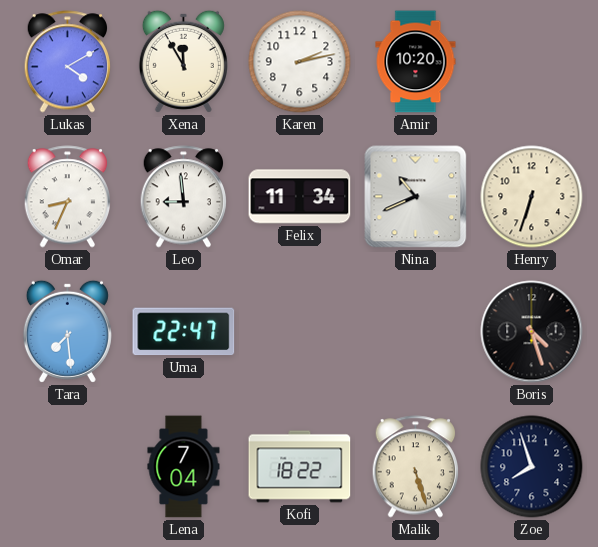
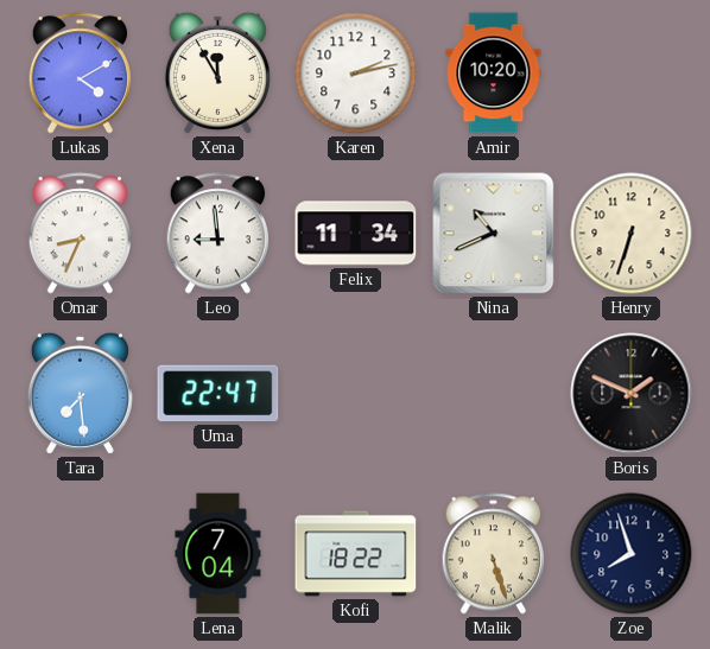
Boris: 4:27 -> 1:49 (632, 394)
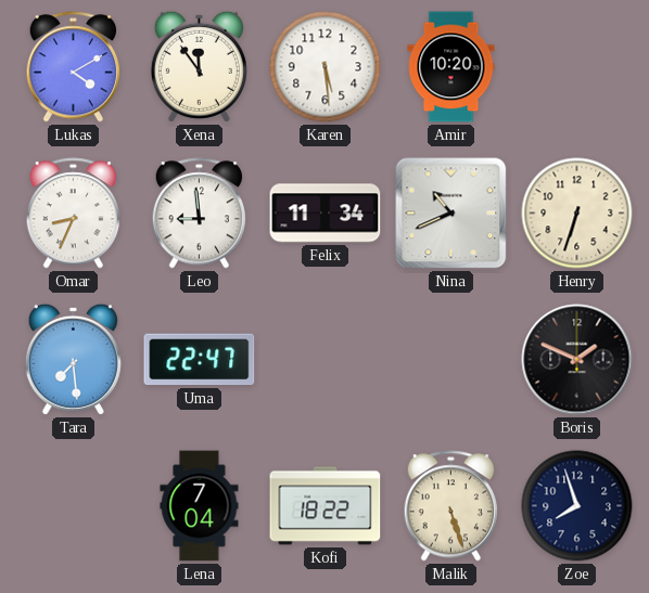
Xena: 11:55 -> 11:54 (199, 66)
Karen: 2:13 -> 5:29 (326, 67)
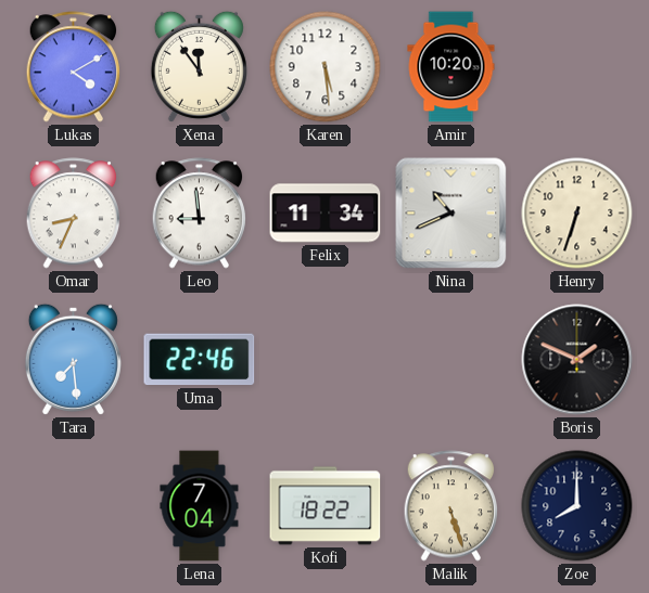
Uma: 22:47 -> 22:46 (200, 360)
Zoe: 7:57 -> 8:00 (577, 506)
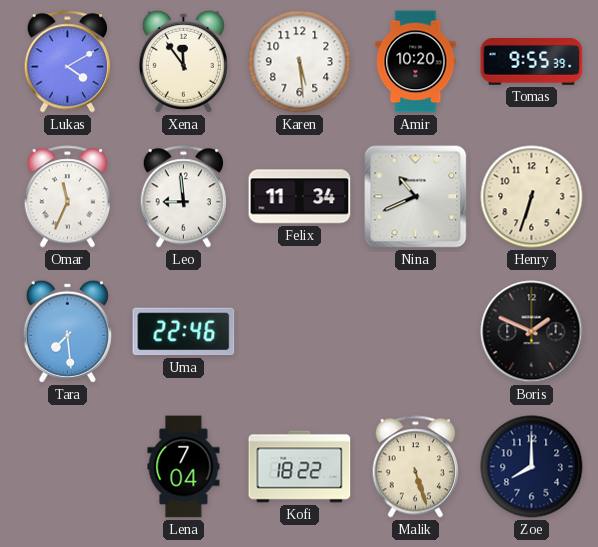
Tomas: none -> 9:55 (532, 62)
Omar: 8:34 -> 11:34 (68, 197)
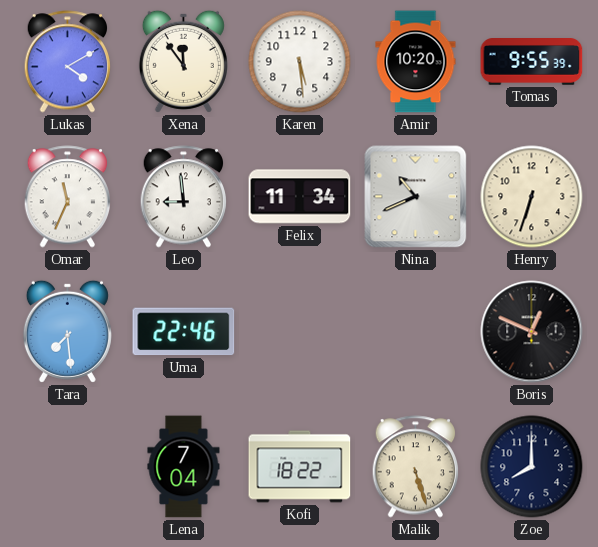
Boris: 1:49 -> 12:49 (532, 332)
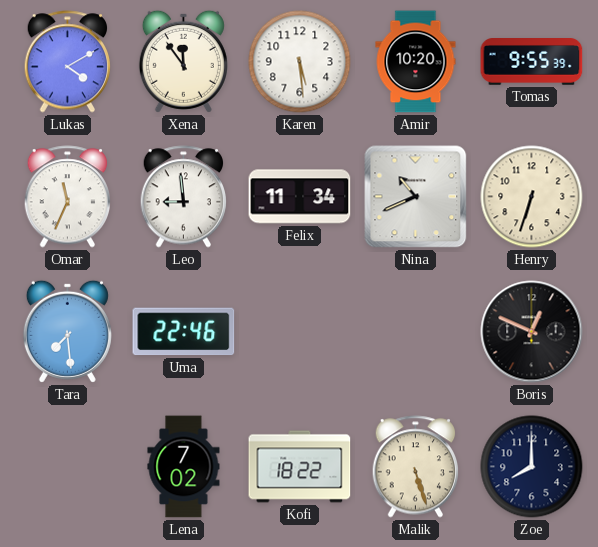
Lena: 7:04 -> 7:02 (184, 467)
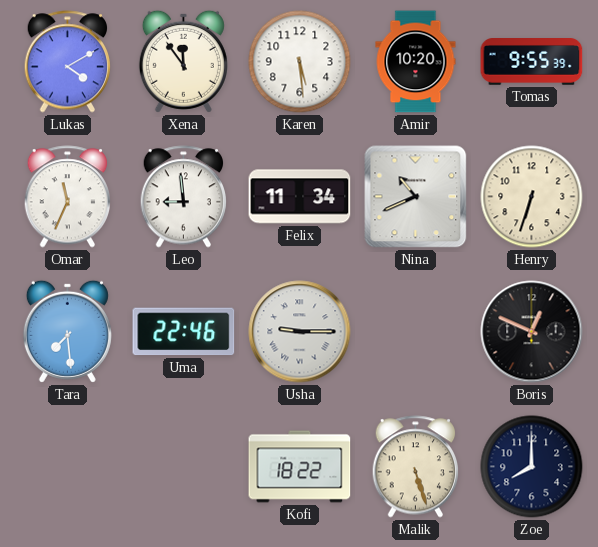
Usha: none -> 9:15 (300, 332)
Lena: 7:02 -> none (184, 467)
